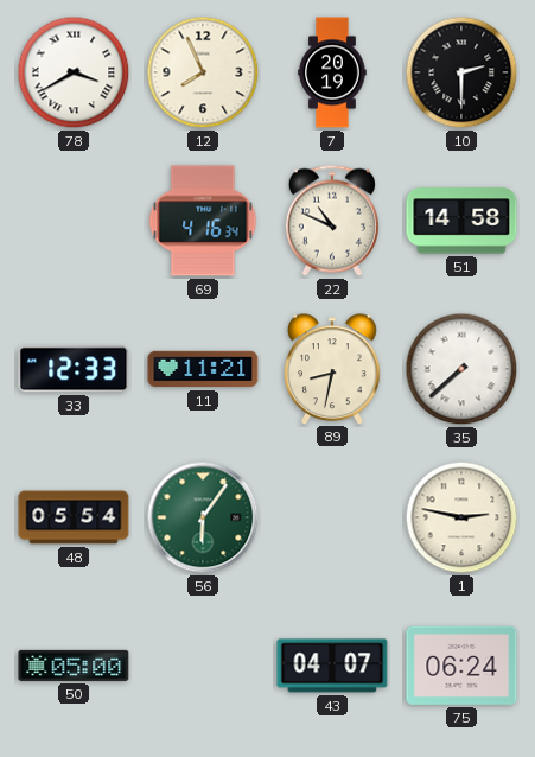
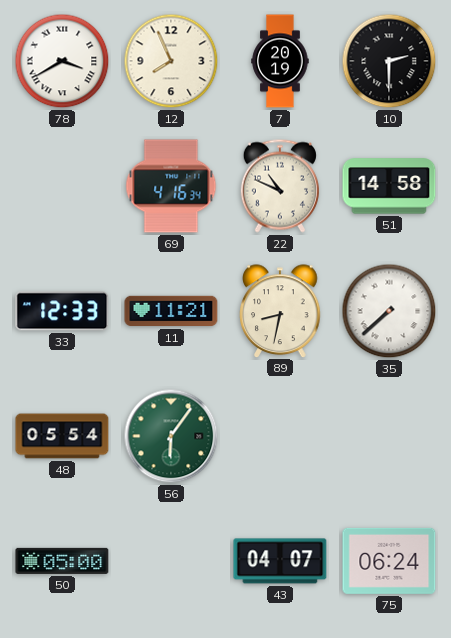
1: 2:47 -> none (461, 517)
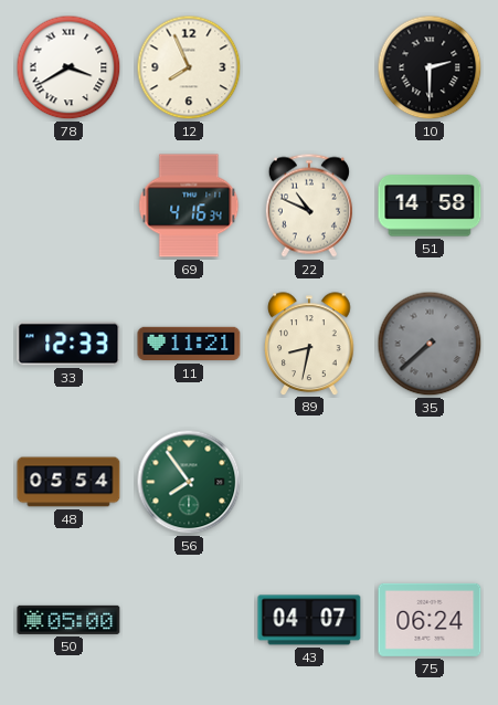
7: 20:19 -> none (280, 61)
35 dial: white -> grey (430, 344)
56: 6:06 -> 7:54 (189, 482)
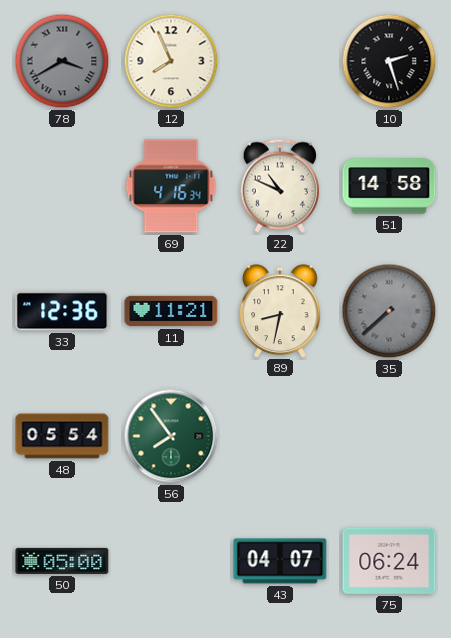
78 dial: white -> grey (62, 61)
10: 2:30 -> 2:27 (389, 61)
33: 12:33 -> 12:36 (62, 311)
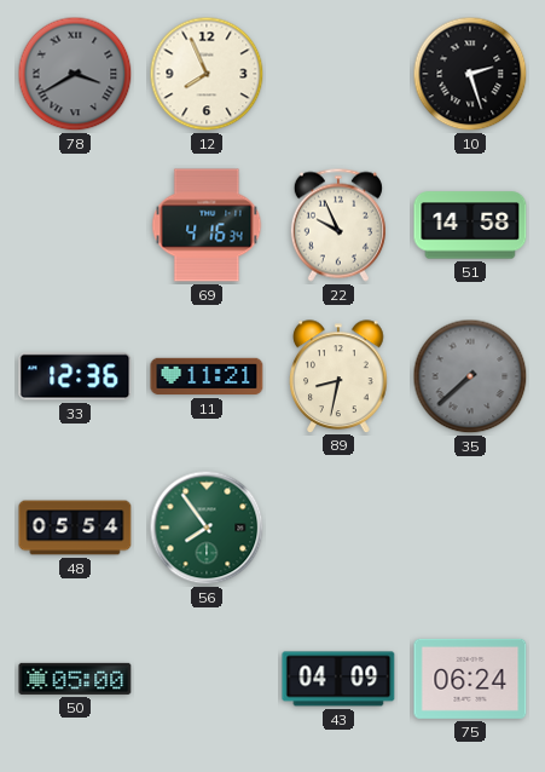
22: 10:49 -> 9:56 (338, 225)
43: 04:07 -> 04:09 (338, 679)
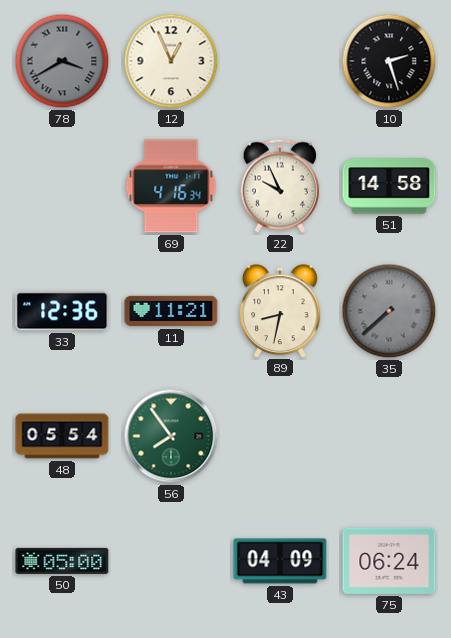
12: 7:56 -> 12:56 (171, 61)
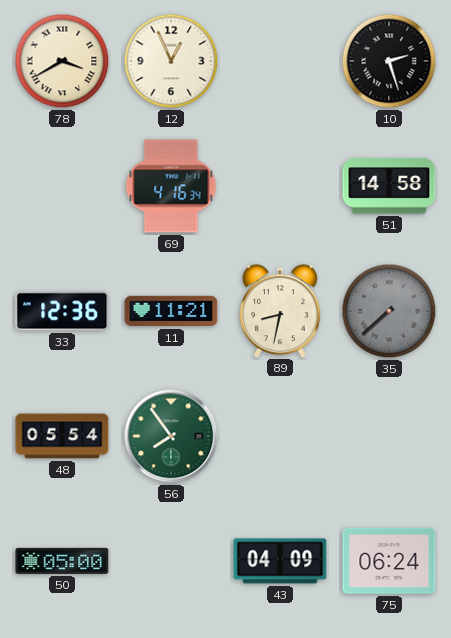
78 dial: grey -> cream (62, 61)
22: 9:56 -> none (280, 186)
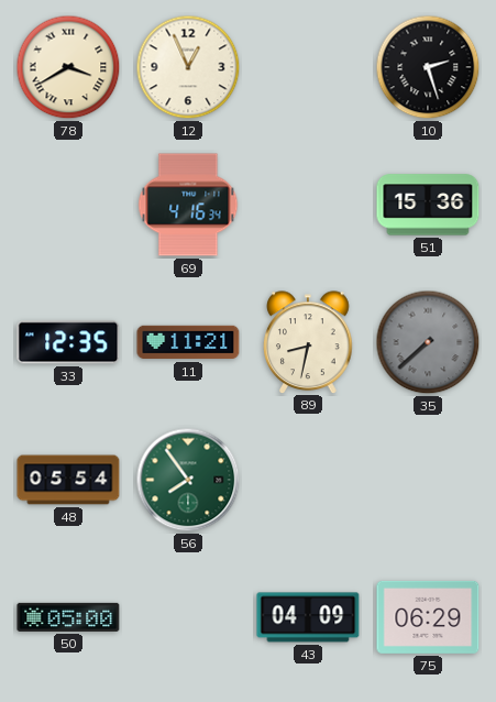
51: 14:58 -> 15:36 (428, 205)
33: 12:36 -> 12:35 (68, 342)
75: 06:24 -> 06:29 (428, 617)
